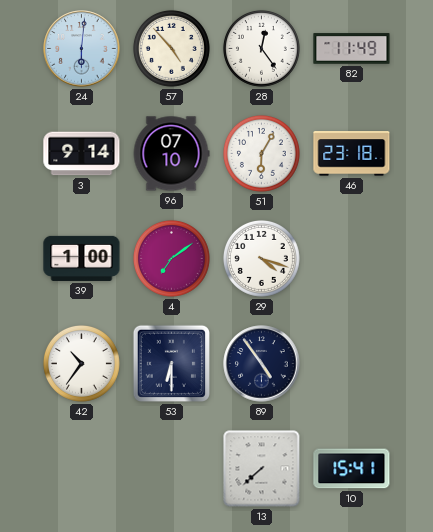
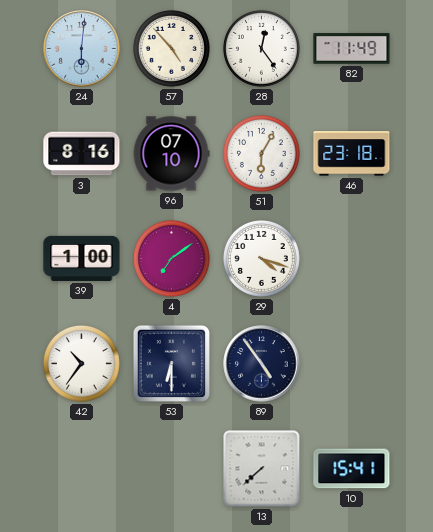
3: 9:14 -> 8:16 (82, 154)
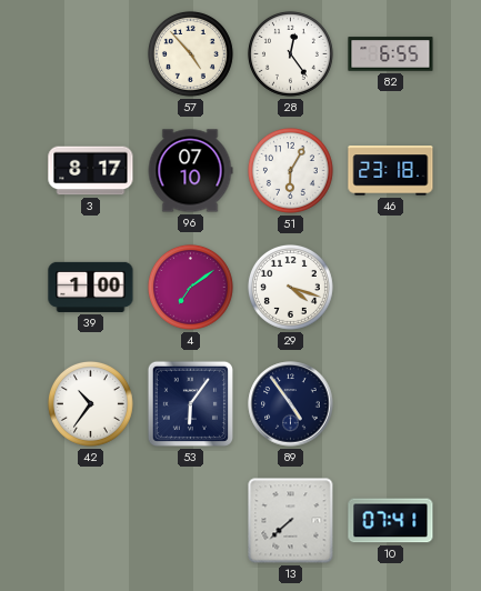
24: 6:01 -> none (82, 49)
82: 11:49 -> 6:55 (391, 54)
3: 8:16 -> 8:17 (91, 171)
53: 6:30 -> 6:06 (190, 403)
10: 15:41 -> 07:41 (391, 521)
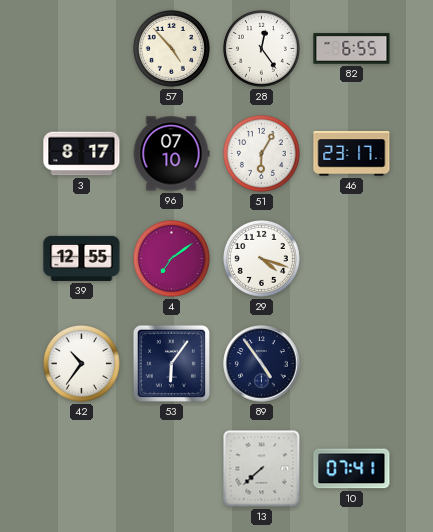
46: 23:18 -> 23:17 (352, 154)
39: 1:00 -> 12:55 (82, 258)
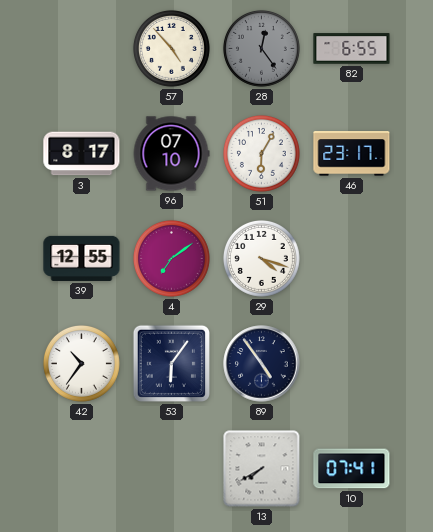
28 dial: white -> grey (261, 48)
13: 7:38 -> 7:40 (262, 469)
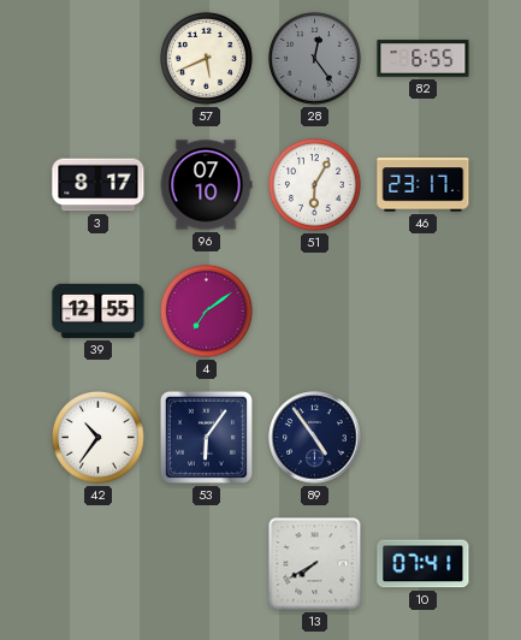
57: 4:53 -> 5:41 (206, 58)
29: 4:18 -> none (261, 258)
